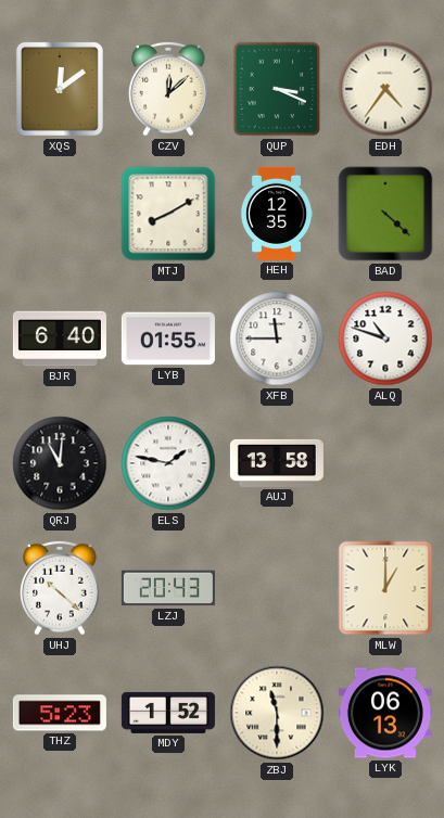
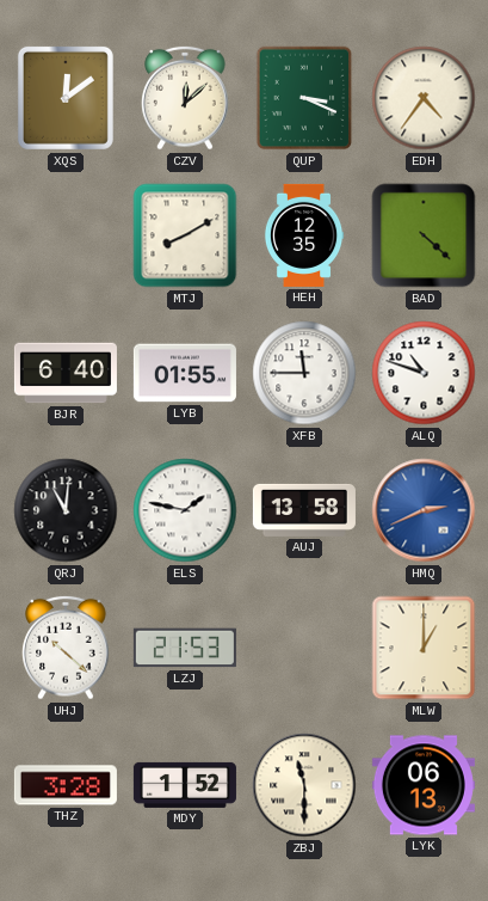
HMQ: none -> 2:41 (424, 510)
LZJ: 20:43 -> 21:53 (185, 648)
THZ: 5:23 -> 3:28 (66, 785)
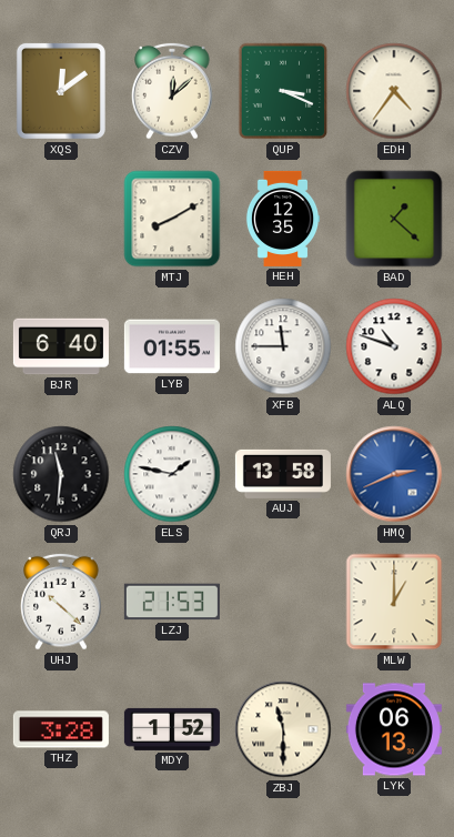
BAD: 4:22 -> 1:22 (394, 219)
QRJ: 11:01 -> 11:31 (61, 474)
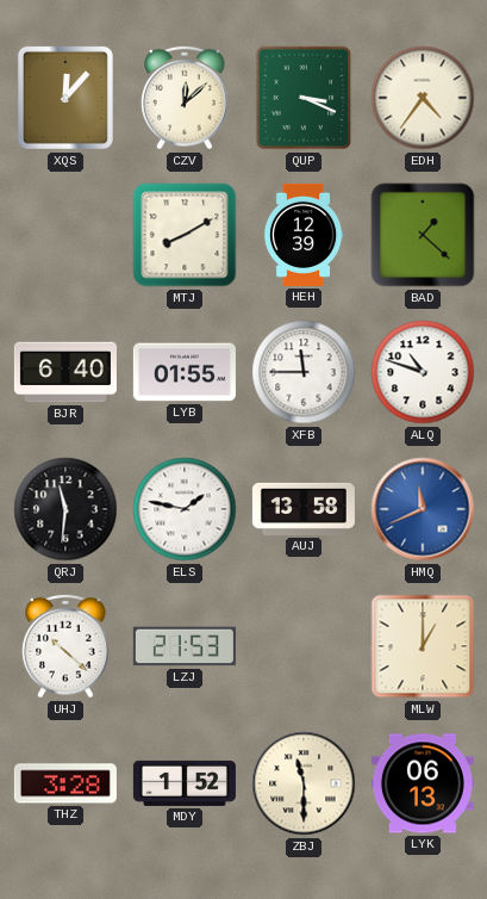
XQS: 12:09 -> 12:07 (65, 98)
HEH: 12:35 -> 12:39 (304, 235)
HMQ: 2:41 -> 11:41 (423, 509)
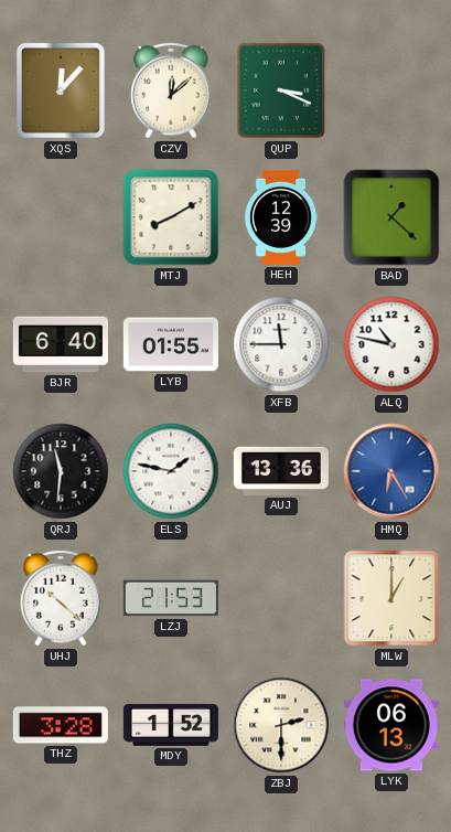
EDH: 4:36 -> none (423, 98)
ALQ: 10:48 -> 10:47 (391, 344)
AUJ: 13:58 -> 13:36 (281, 471)
HMQ: 11:41 -> 6:25 (391, 471)
ZBJ: 11:30 -> 2:30 (281, 725)
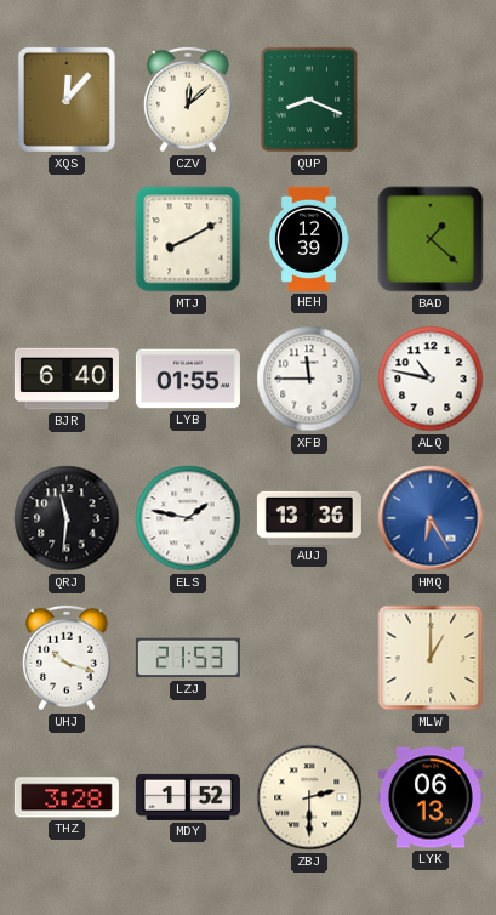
QUP: 3:19 -> 8:19 (309, 100)
UHJ: 10:22 -> 10:18 (67, 658)
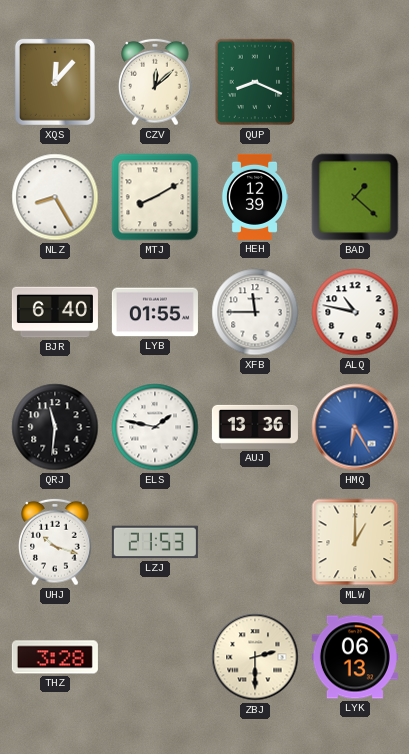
NLZ: none -> 8:25 (55, 197)
MDY: 1:52 -> none (188, 797)
